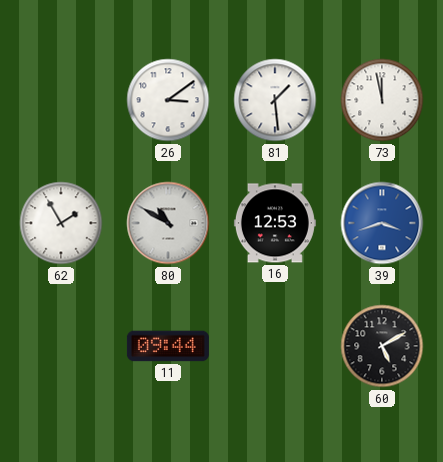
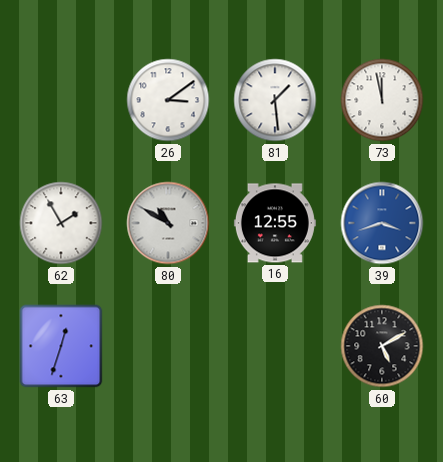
16: 12:53 -> 12:55 (275, 223)
63: none -> 12:33 (61, 346)
11: 09:44 -> none (168, 346)
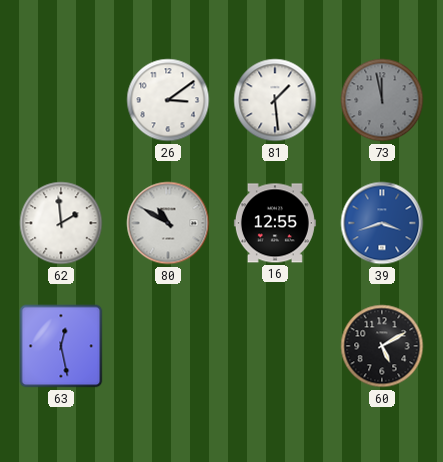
73 dial: white -> grey (382, 100)
62: 1:55 -> 1:59 (61, 223)
63: 12:33 -> 12:28 (61, 346)
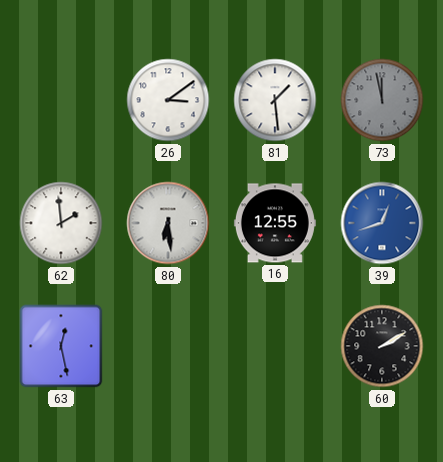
80: 10:50 -> 6:29 (168, 223)
39: 3:42 -> 12:42 (382, 223)
60: 5:10 -> 2:10 (382, 346)
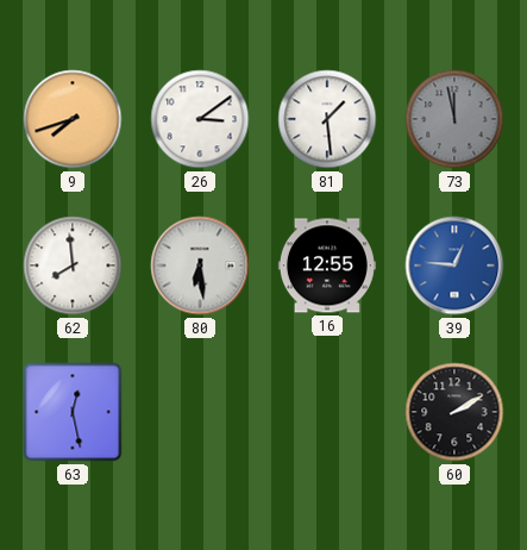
9: none -> 7:42 (73, 119)
62: 1:59 -> 7:59 (73, 265)
39: 12:42 -> 12:46 (454, 265)
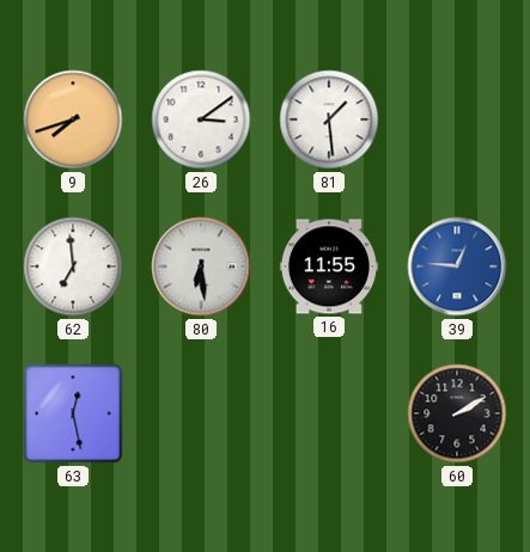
73: 11:58 -> none (454, 119)
62: 7:59 -> 6:59 (73, 266)
16: 12:55 -> 11:55 (329, 266)
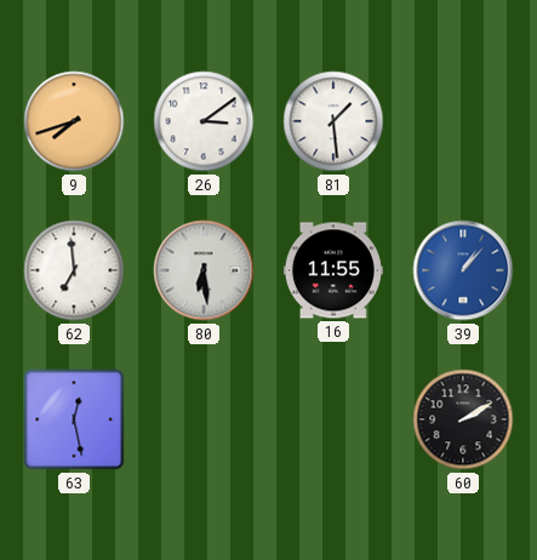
39: 12:46 -> 1:07 (463, 270)
